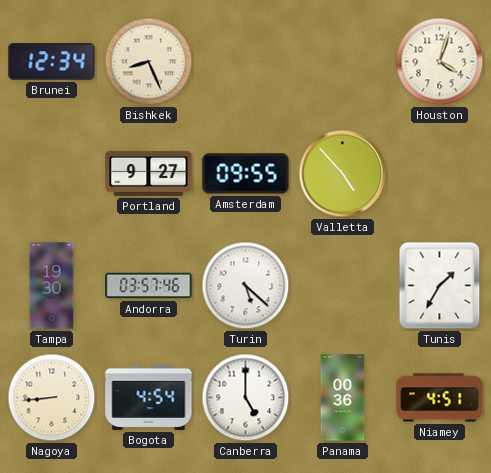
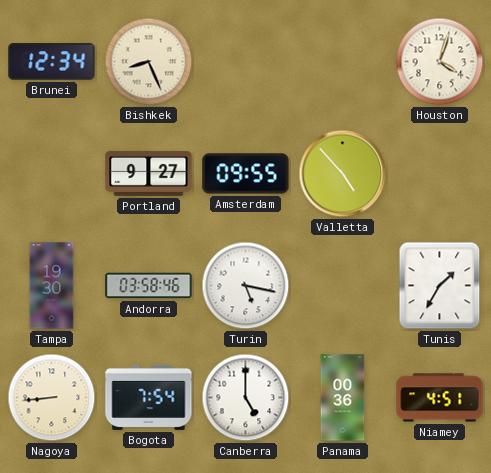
Andorra: 03:57 -> 03:58 (149, 286)
Turin: 5:22 -> 5:17 (246, 286)
Bogota: 4:54 -> 7:54 (149, 397)
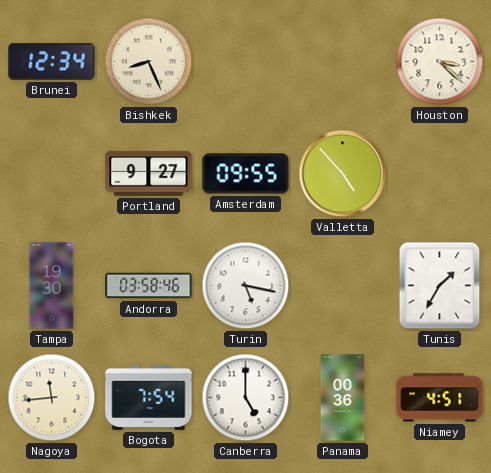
Houston: 4:03 -> 3:22 (440, 62)
Nagoya: 8:44 -> 11:44 (52, 398)
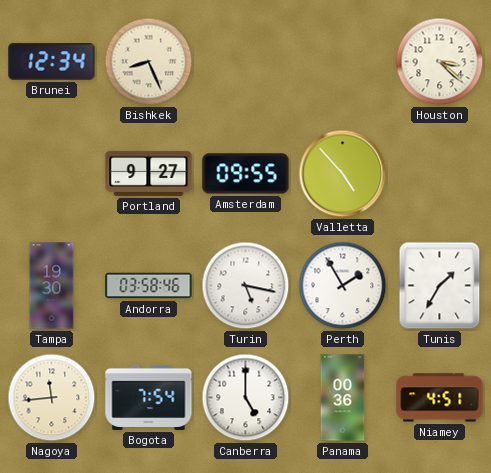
Perth: none -> 1:55 (343, 286)
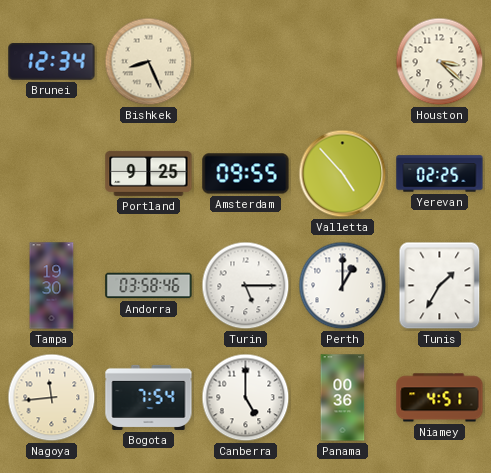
Portland: 9:27 -> 9:25 (149, 173)
Yerevan: none -> 02:25 (440, 174)
Turin: 5:17 -> 5:15 (246, 286)
Perth: 1:55 -> 1:00 (343, 286)
